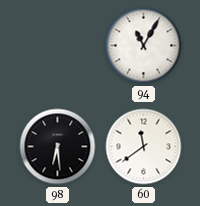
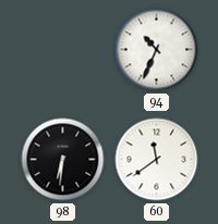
94: 11:05 -> 10:34 (157, 50)
98: 6:29 -> 6:31 (63, 160)
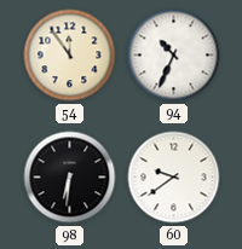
54: none -> 11:54 (70, 56)
60: 11:39 -> 9:39 (174, 178)
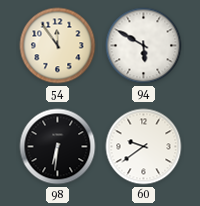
94: 10:34 -> 5:50 (144, 46)
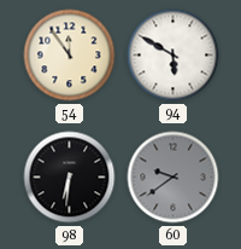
60 dial: white -> grey (174, 178)
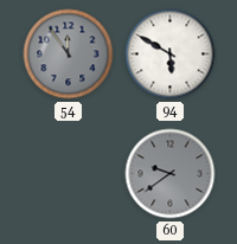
54 dial: cream -> grey (69, 54)
98: 6:31 -> none (70, 178)
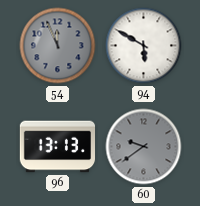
54: 11:54 -> 11:56 (58, 46)
96: none -> 13:13 (58, 147)
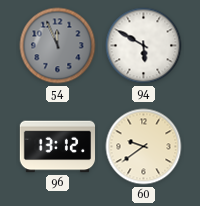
96: 13:13 -> 13:12 (58, 147)
60 dial: grey -> cream (144, 147)
